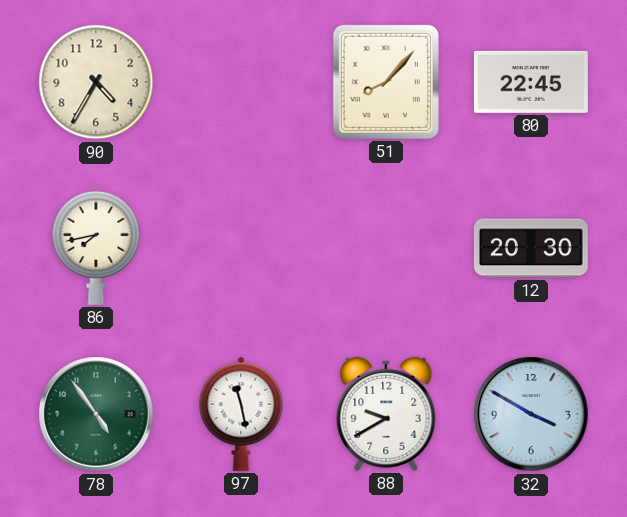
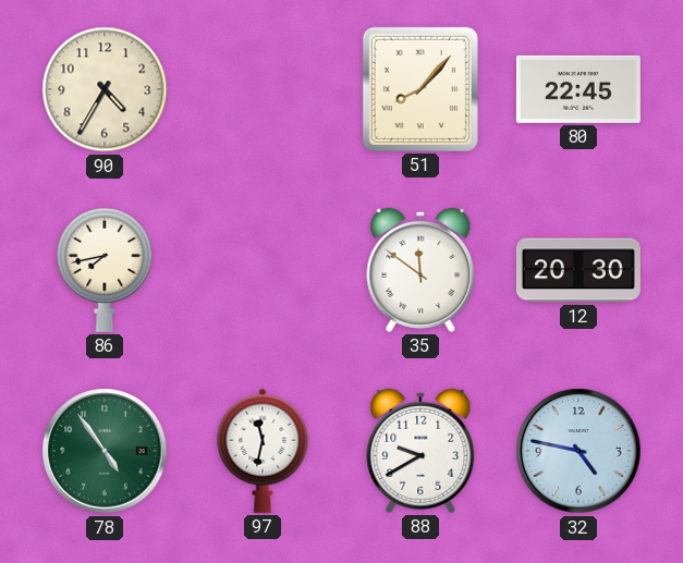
35: none -> 11:51 (420, 270)
97: 11:28 -> 11:32 (263, 451)
32: 3:50 -> 4:47 (578, 451)
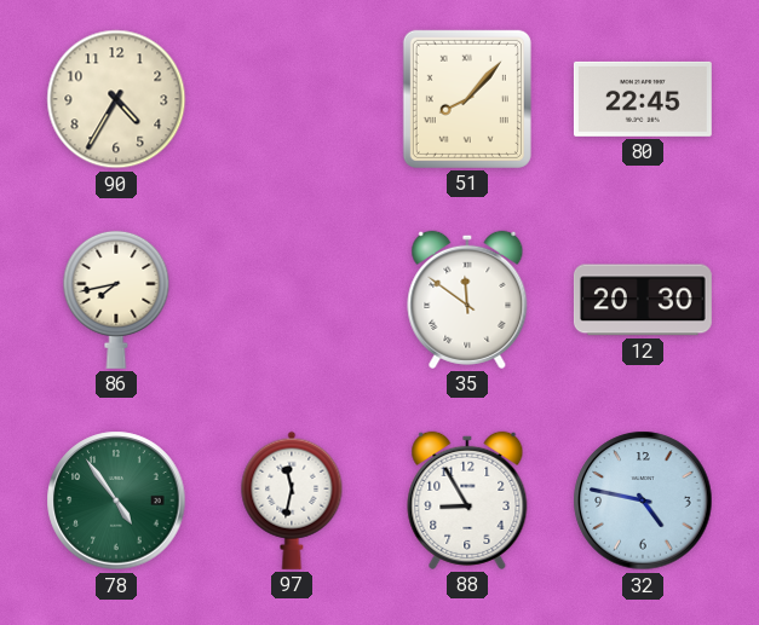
88: 9:40 -> 8:55 (467, 500)
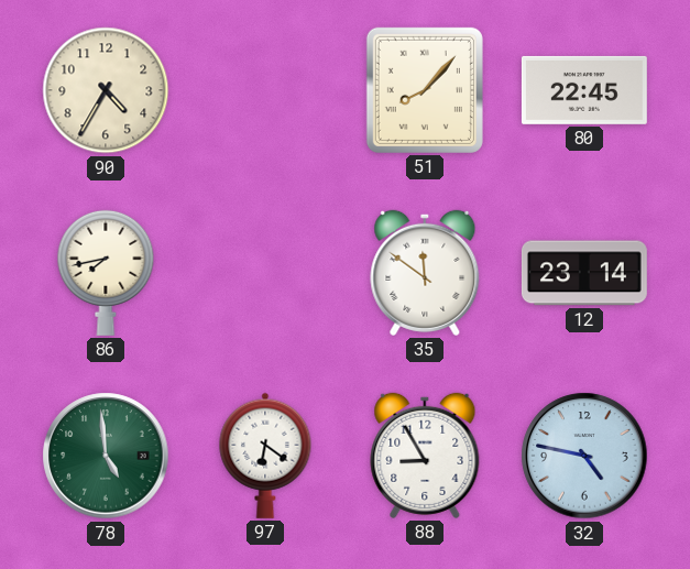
12: 20:30 -> 23:14 (584, 273)
78: 4:54 -> 4:59 (106, 456)
97: 11:32 -> 6:21 (265, 456)
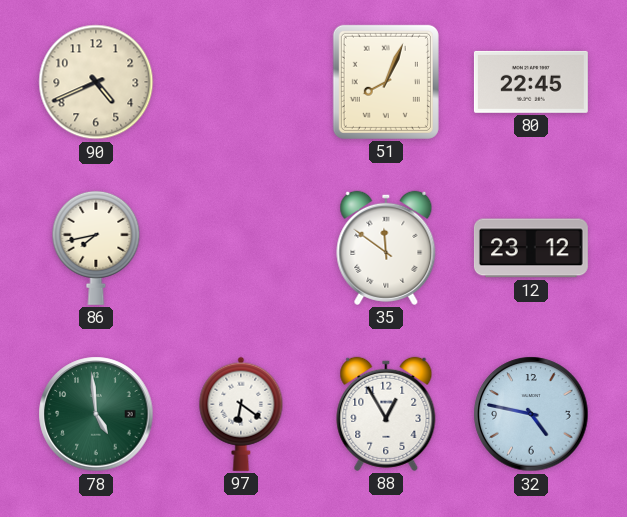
90: 4:35 -> 4:41 (96, 82)
51: 8:07 -> 8:04 (386, 82)
12: 23:14 -> 23:12 (531, 248)
88: 8:55 -> 12:55 (386, 414)
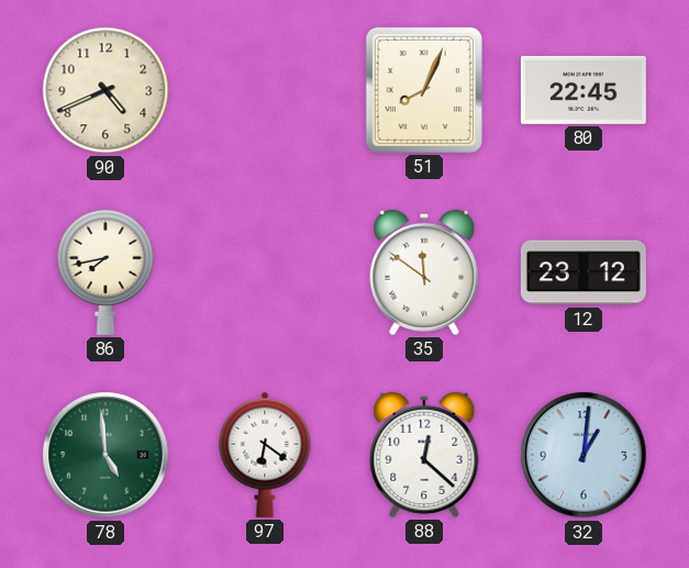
88: 12:55 -> 12:22 (424, 455)
32: 4:47 -> 1:01 (584, 455)
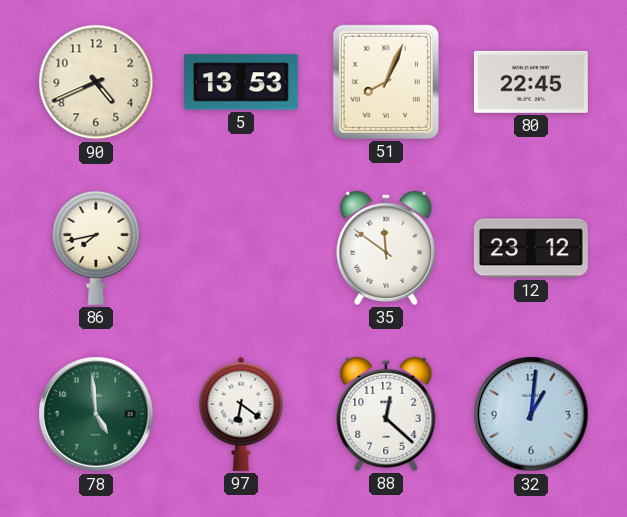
5: none -> 13:53 (241, 82)
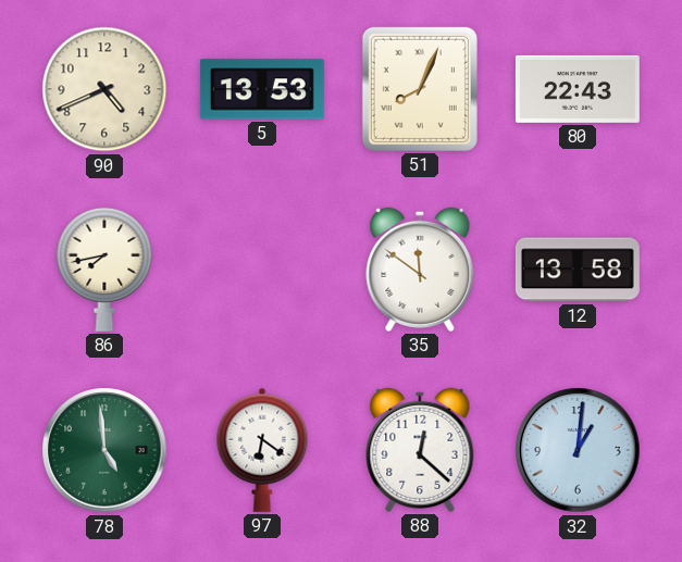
80: 22:45 -> 22:43 (578, 89)
12: 23:12 -> 13:58 (578, 270)
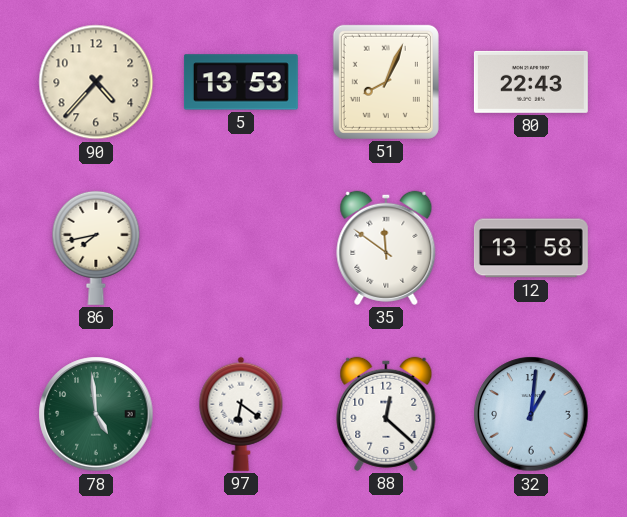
90: 4:41 -> 4:37 (96, 82)
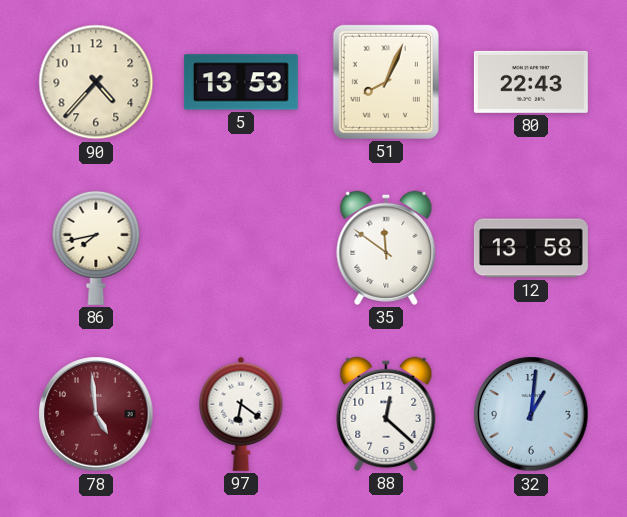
78 dial: green -> burgundy (96, 414)
